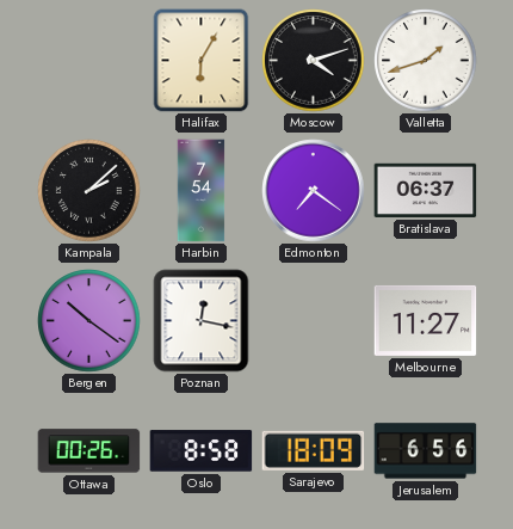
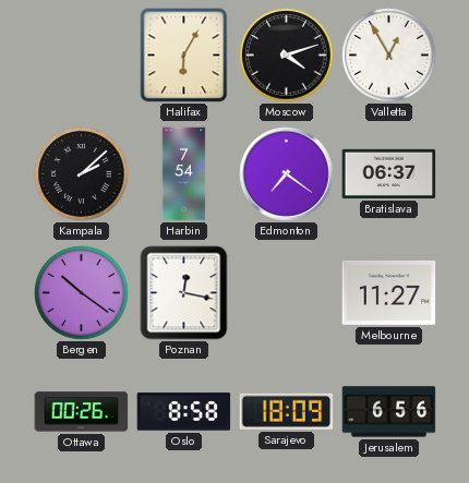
Valletta: 1:42 -> 12:55 (389, 56)
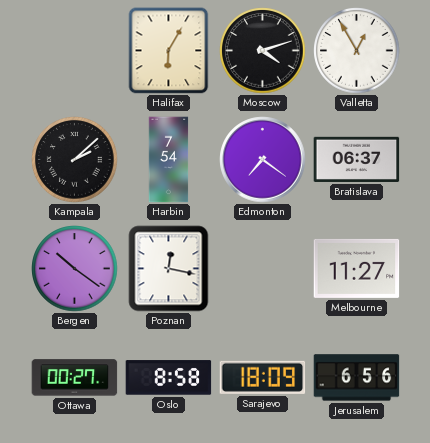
Ottawa: 00:26 -> 00:27 (75, 378)
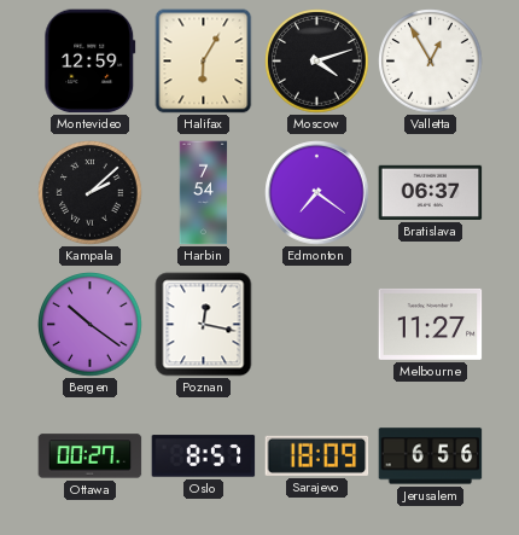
Montevideo: none -> 12:59 (91, 62)
Oslo: 8:58 -> 8:57 (204, 457)
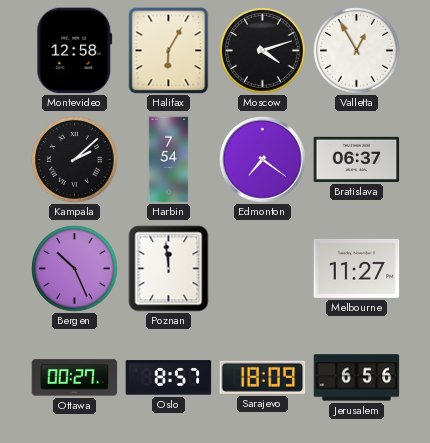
Montevideo: 12:59 -> 12:58 (75, 51)
Bergen: 10:21 -> 10:26 (75, 269)
Poznan: 12:17 -> 11:59 (169, 269)
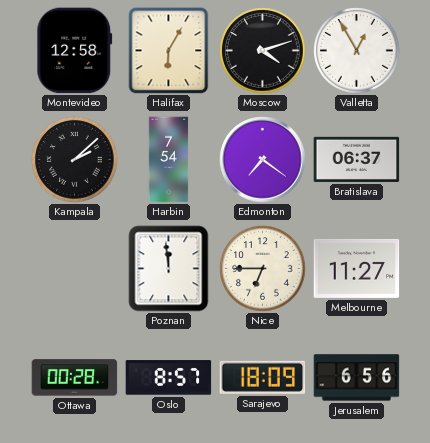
Bergen: 10:26 -> none (75, 269)
Nice: none -> 6:45 (263, 269)
Ottawa: 00:27 -> 00:28 (75, 378)
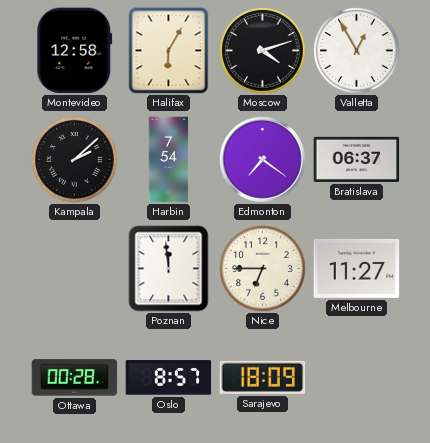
Jerusalem: 6:56 -> none (357, 378)
